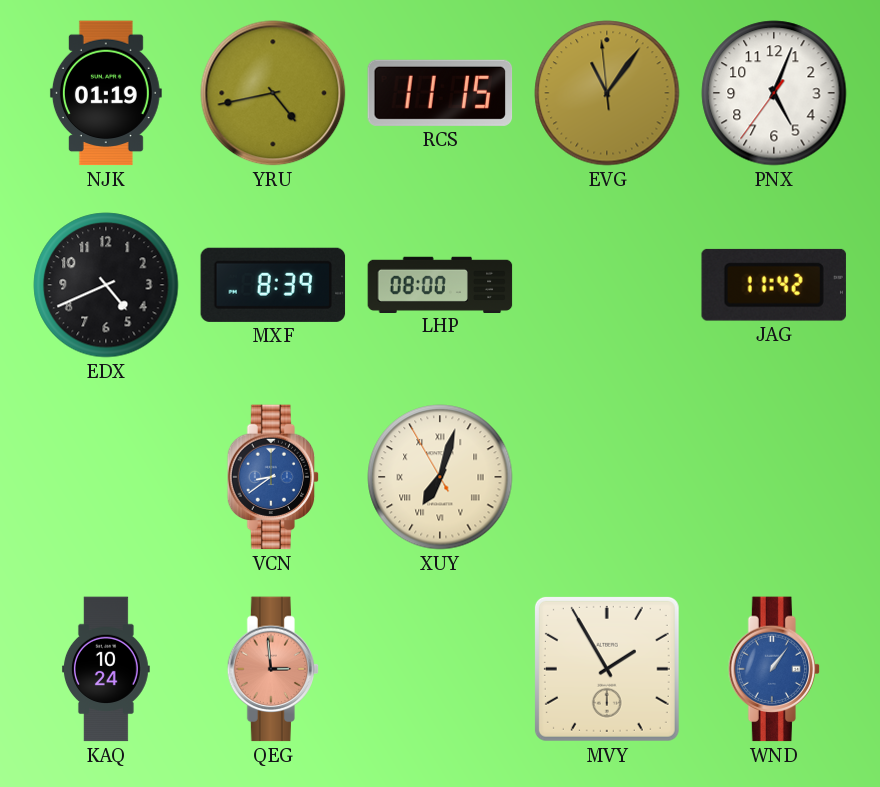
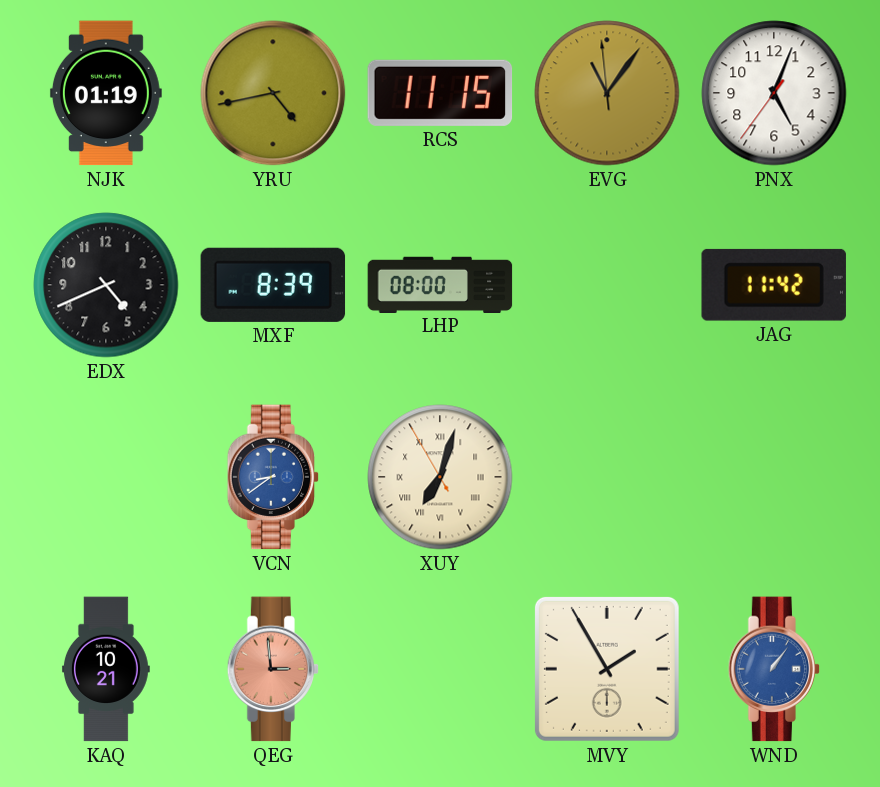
KAQ: 10:24 -> 10:21 (106, 669)
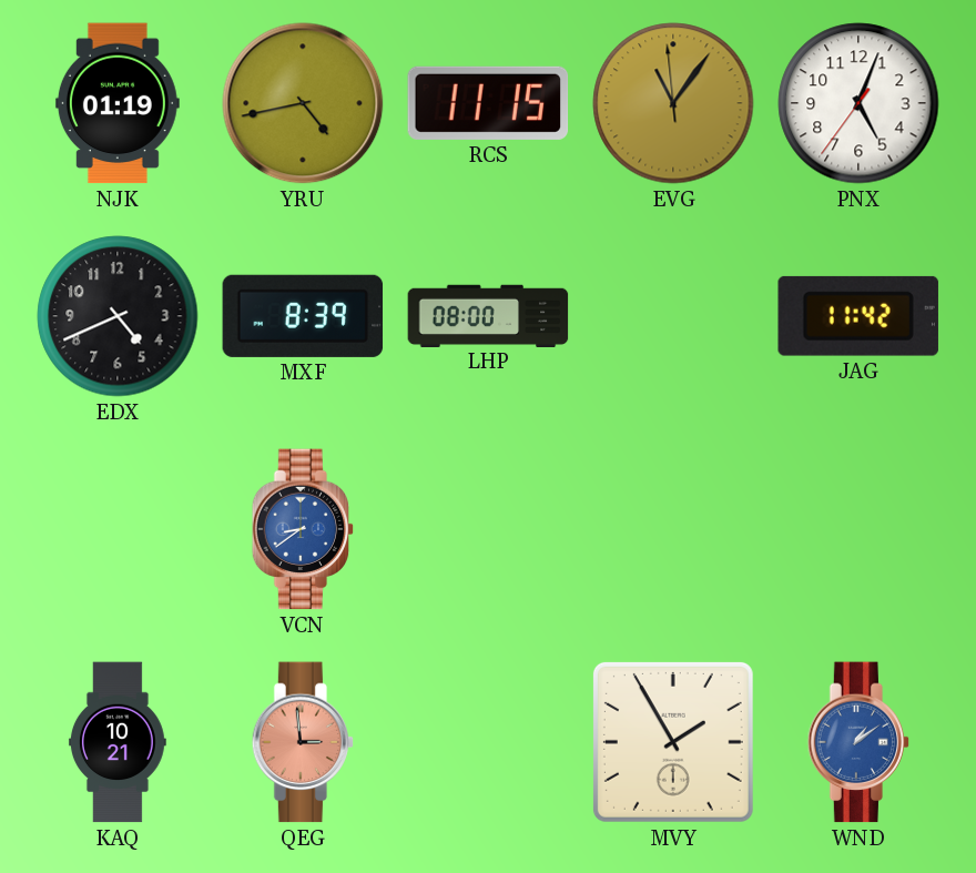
XUY: 7:02 -> none (440, 477)
WND: 1:06 -> 1:09 (858, 742)
